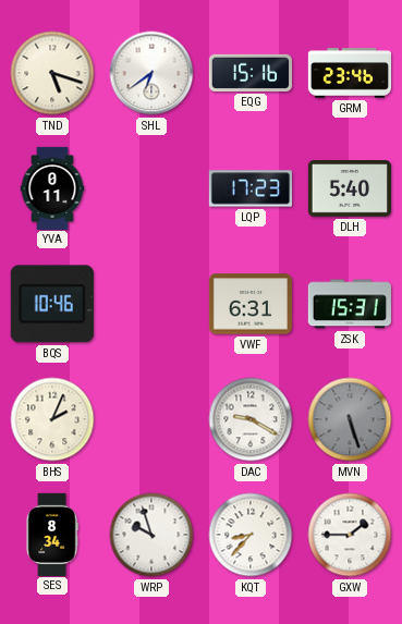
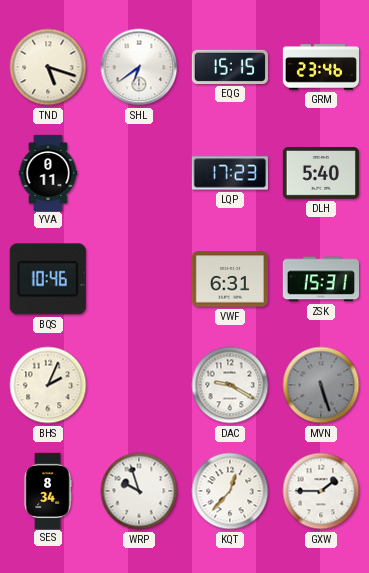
EQG: 15:16 -> 15:15 (229, 67)
KQT: 8:37 -> 12:37 (230, 491)
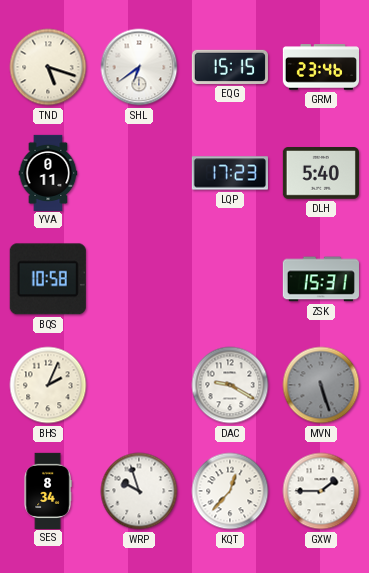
BQS: 10:46 -> 10:58 (48, 279)
VWF: 6:31 -> none (230, 279)
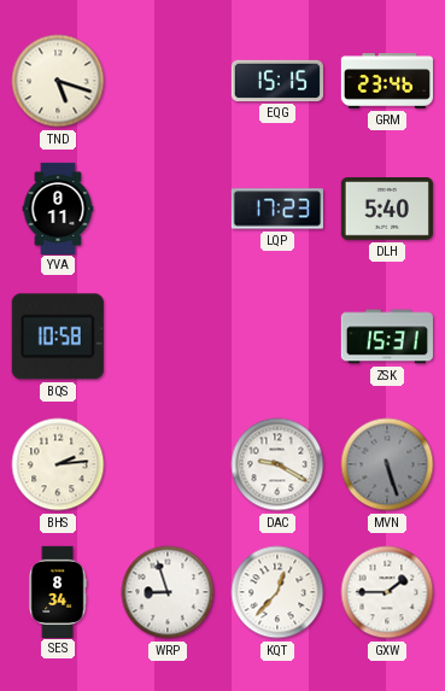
SHL: 6:39 -> none (139, 67)
BHS: 2:04 -> 2:14 (58, 464)
WRP: 9:57 -> 8:57 (168, 592)
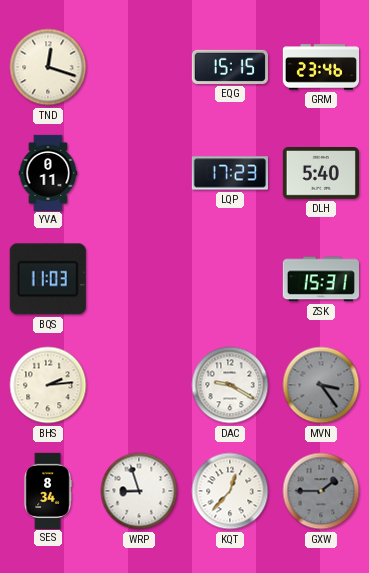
TND: 5:18 -> 12:18 (48, 67)
BQS: 10:58 -> 11:03 (48, 279)
MVN: 5:27 -> 3:24 (321, 385)
GXW dial: white -> grey (321, 491)
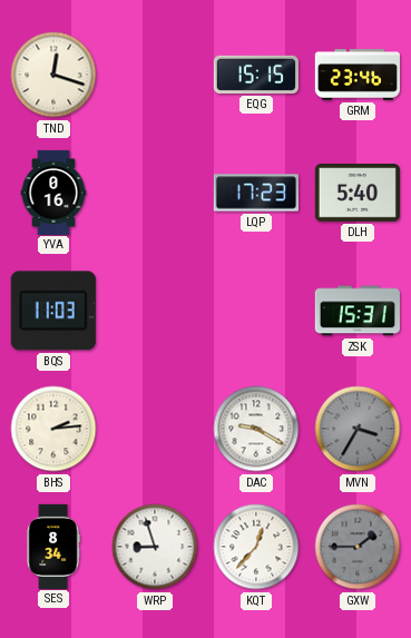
YVA: 0:11 -> 0:16 (53, 192)
MVN: 3:24 -> 3:35 (358, 429)
